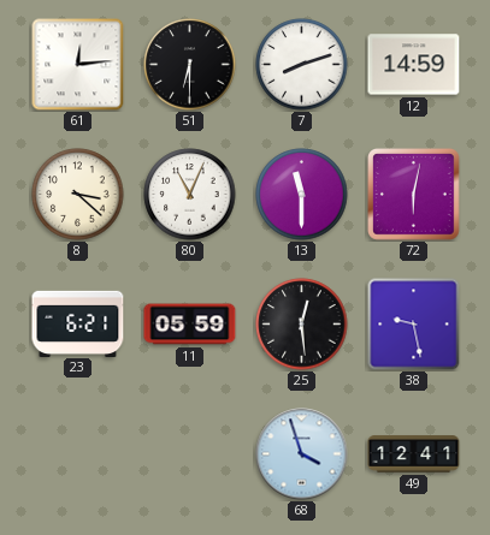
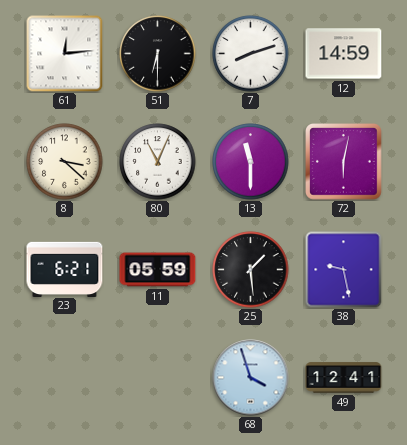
25: 12:29 -> 1:29 (251, 270)
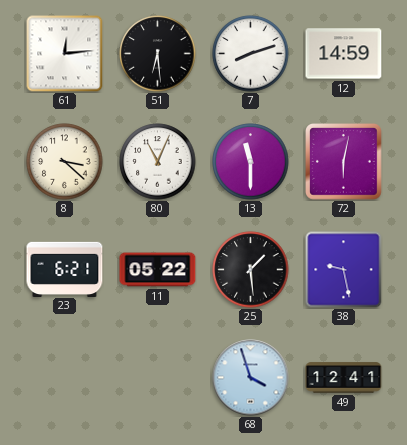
51: 6:30 -> 6:29 (158, 54)
11: 05:59 -> 05:22 (158, 270)
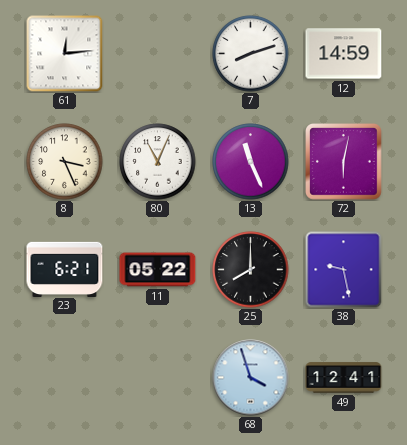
51: 6:29 -> none (158, 54)
8: 3:22 -> 3:26 (65, 162)
13: 11:30 -> 11:26 (251, 162)
25: 1:29 -> 8:00 (251, 270)
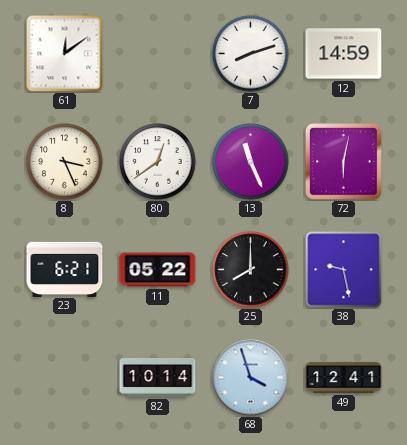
61: 12:14 -> 12:09 (65, 54)
80: 11:04 -> 12:39 (158, 162)
82: none -> 10:14 (158, 378)
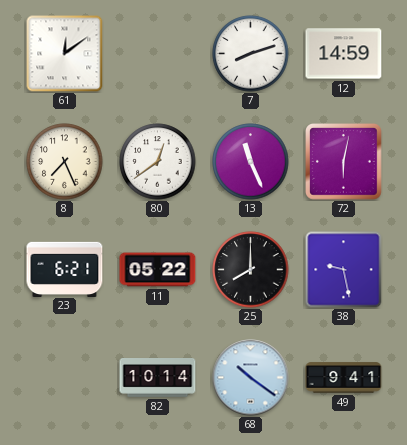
8: 3:26 -> 7:26 (65, 162)
68: 3:57 -> 10:21 (251, 378)
49: 12:41 -> 9:41 (344, 378)
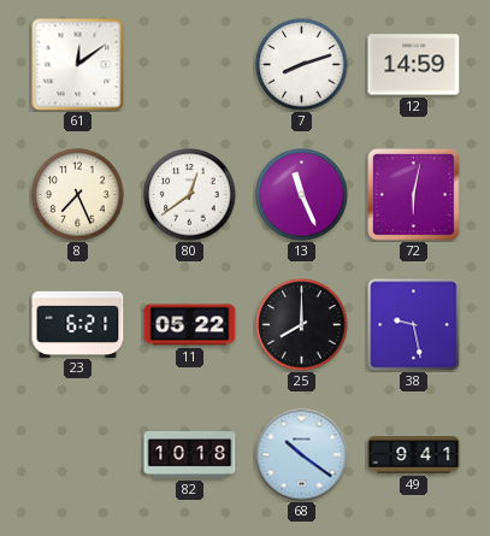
82: 10:14 -> 10:18 (190, 455)
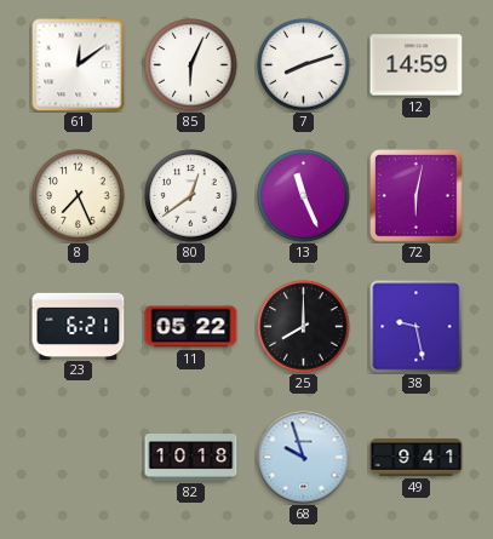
85: none -> 6:04 (191, 65)
68: 10:21 -> 9:57 (304, 458)
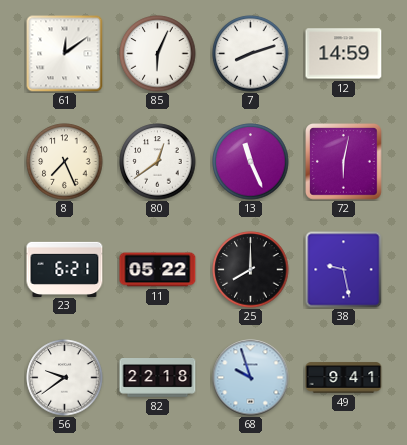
56: none -> 9:39 (65, 378)
82: 10:18 -> 22:18 (158, 378)
